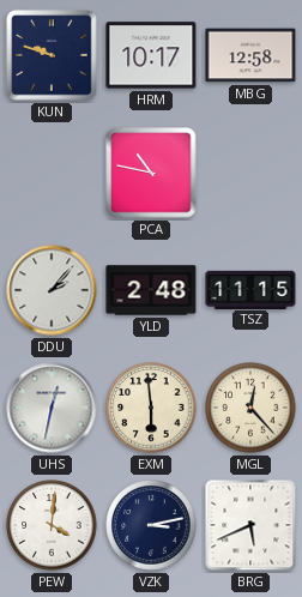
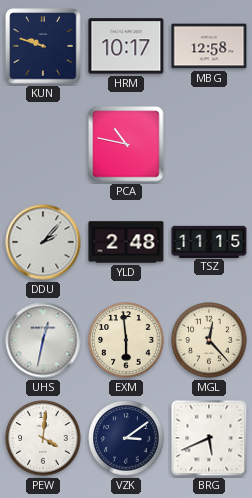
VZK: 3:13 -> 3:09 (126, 438)
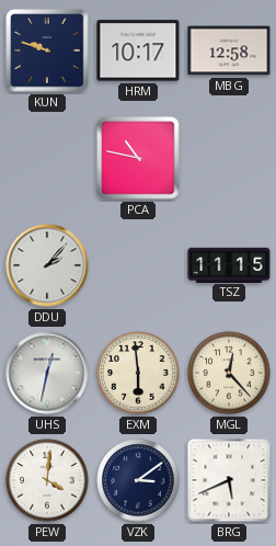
YLD: 2:48 -> none (126, 242)
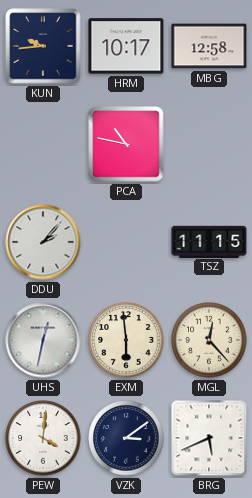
KUN: 9:48 -> 9:44 (43, 46)
